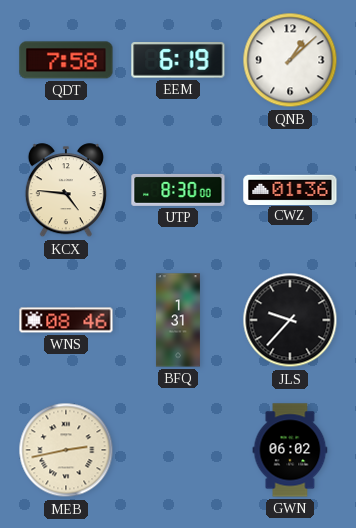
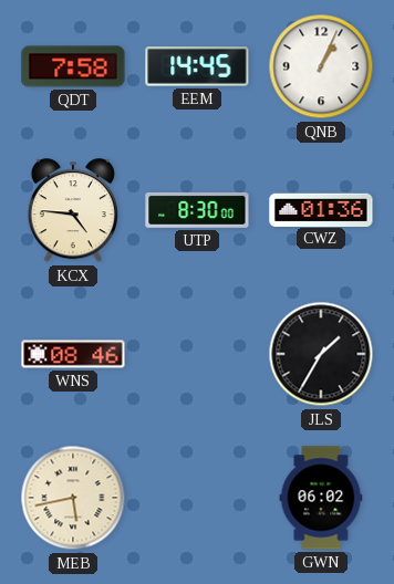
EEM: 6:19 -> 14:45 (197, 67)
QNB: 1:08 -> 1:04 (321, 66)
BFQ: 1:31 -> none (178, 320)
JLS: 9:37 -> 1:35 (321, 354)
MEB: 2:43 -> 5:43 (73, 498)
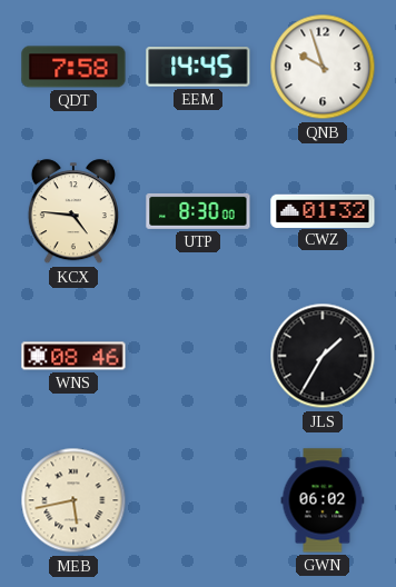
QNB: 1:04 -> 9:57 (323, 67)
CWZ: 01:36 -> 01:32 (323, 210)
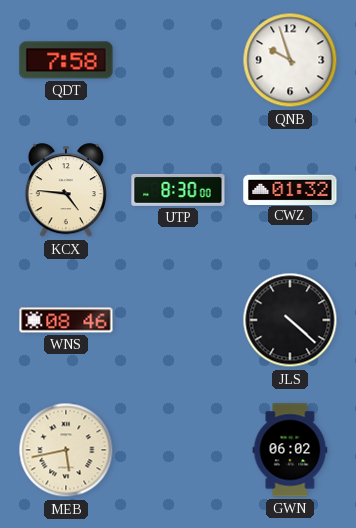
EEM: 14:45 -> none (198, 68)
JLS: 1:35 -> 4:22 (290, 320)
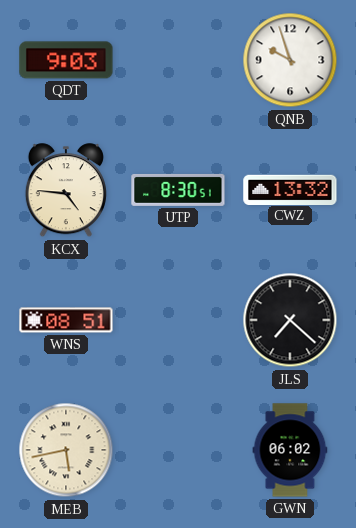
QDT: 7:58 -> 9:03 (66, 60)
UTP: 8:30:00 -> 8:30:51 (178, 190)
CWZ: 01:32 -> 13:32 (290, 189)
WNS: 08:46 -> 08:51 (66, 320)
JLS: 4:22 -> 7:22 (290, 320)
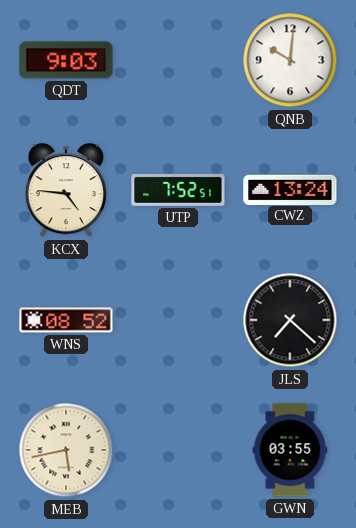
QNB: 9:57 -> 10:01 (290, 60)
UTP: 8:30 -> 7:52 (178, 190)
CWZ: 13:32 -> 13:24 (290, 189)
WNS: 08:51 -> 08:52 (66, 320)
GWN: 06:02 -> 03:55 (290, 450)
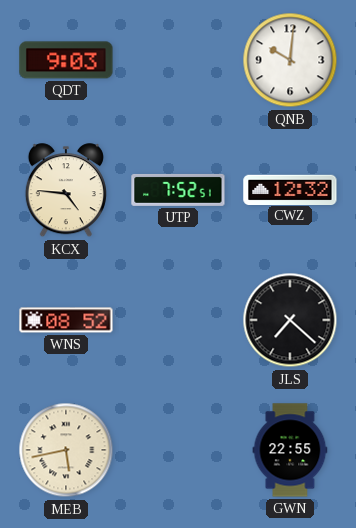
CWZ: 13:24 -> 12:32 (290, 189)
GWN: 03:55 -> 22:55 (290, 450)
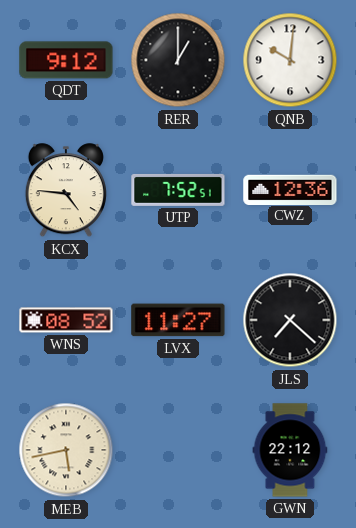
QDT: 9:03 -> 9:12 (66, 60)
RER: none -> 1:00 (178, 60)
CWZ: 12:32 -> 12:36 (290, 189)
LVX: none -> 11:27 (178, 320)
GWN: 22:55 -> 22:12 (290, 450)
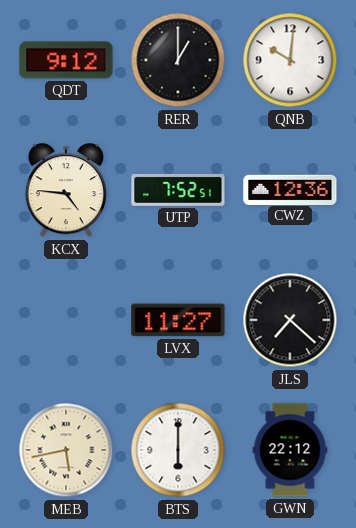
WNS: 08:52 -> none (66, 320)
BTS: none -> 6:00 (178, 450)
